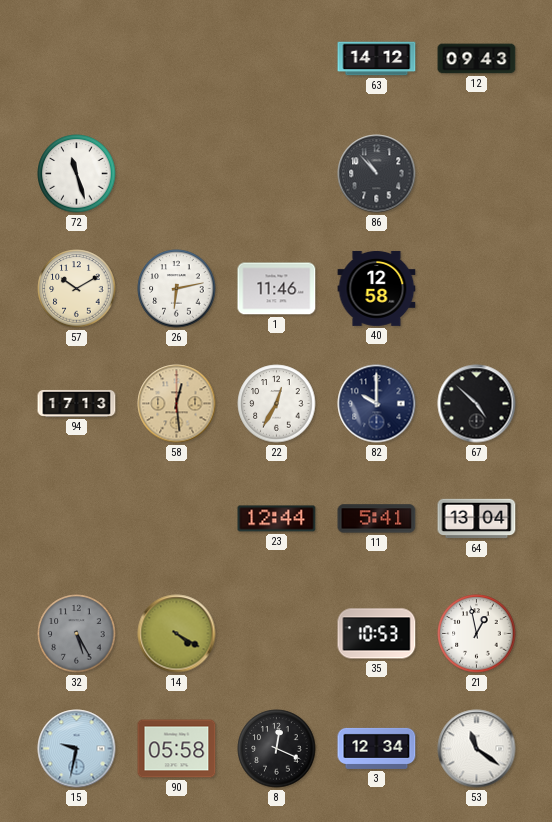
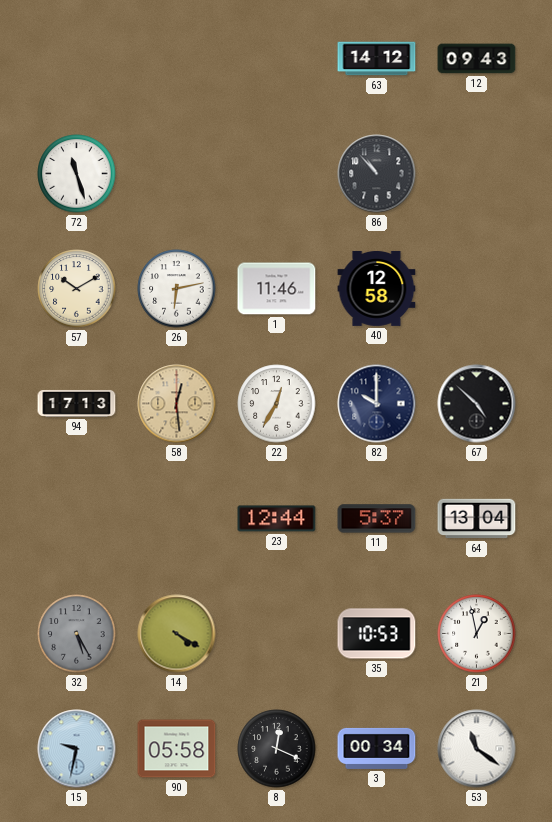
11: 5:41 -> 5:37 (377, 519)
3: 12:34 -> 00:34 (377, 748)
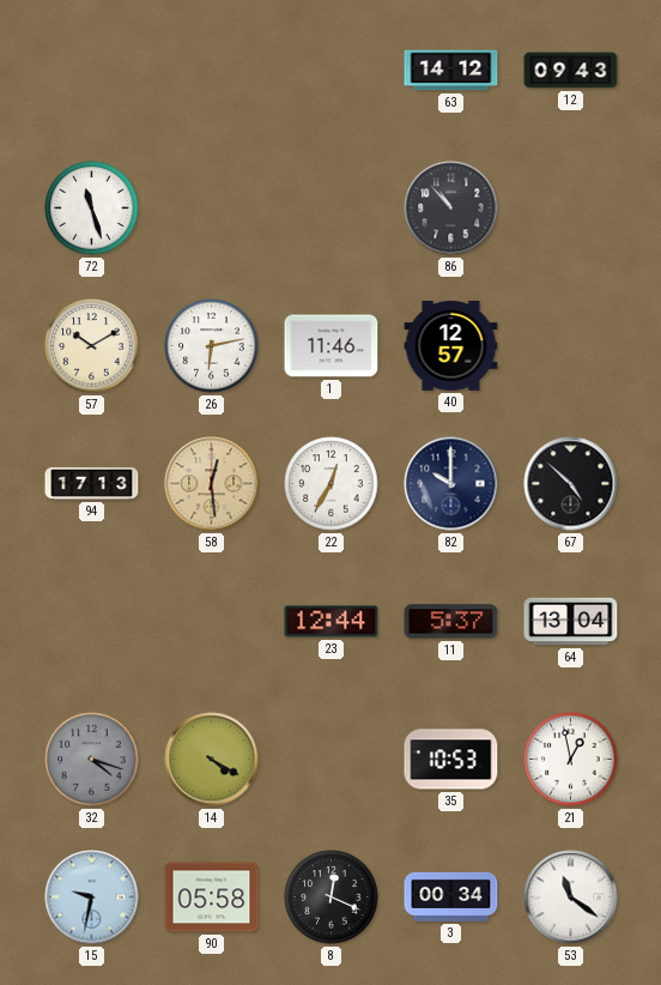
40: 12:58 -> 12:57 (451, 345)
32: 5:25 -> 4:18 (92, 760)
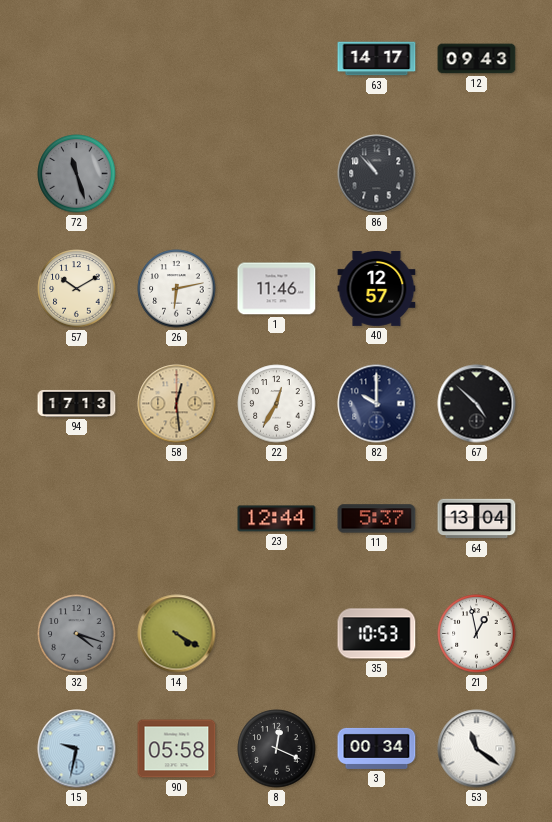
63: 14:12 -> 14:17 (377, 59)
72 dial: white -> grey (77, 174)
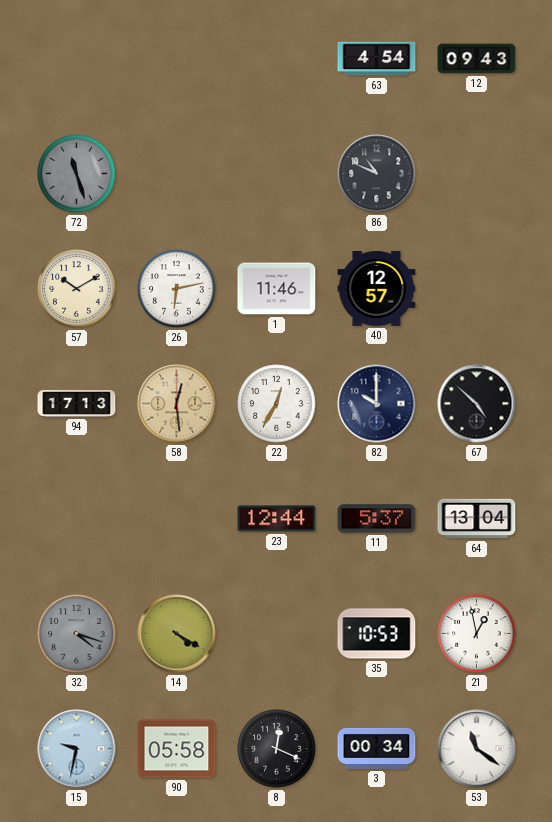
63: 14:17 -> 4:54 (377, 59)
86: 10:53 -> 10:49 (377, 174)
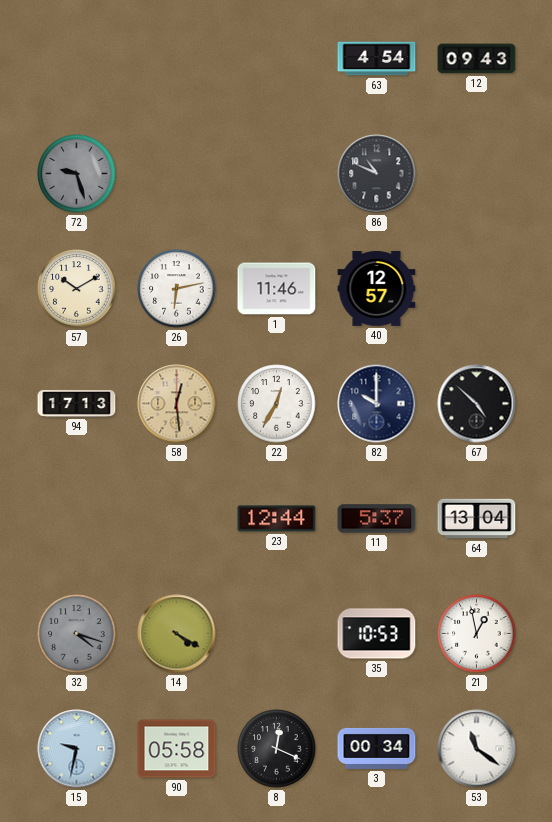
72: 11:27 -> 9:27 (77, 174)
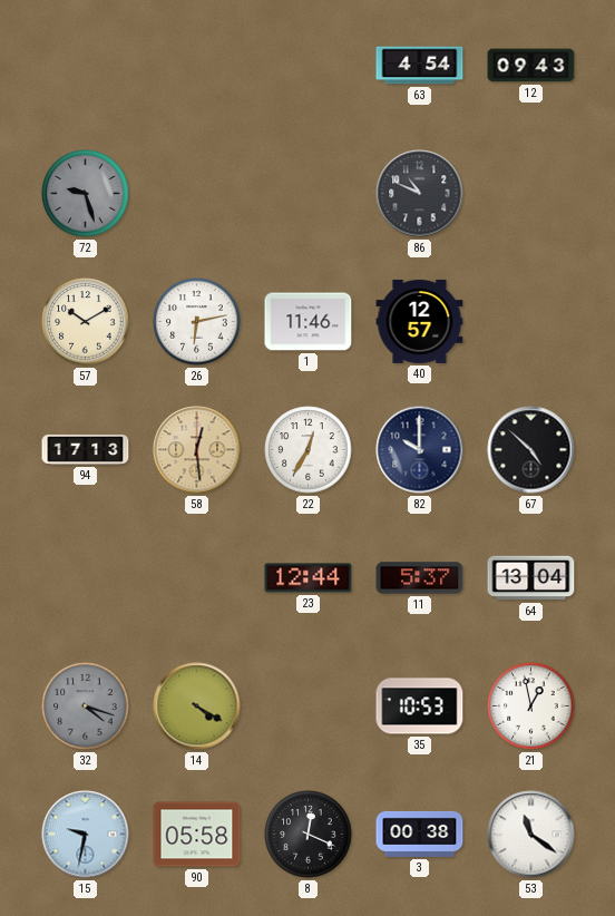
3: 00:34 -> 00:38 (420, 834)
